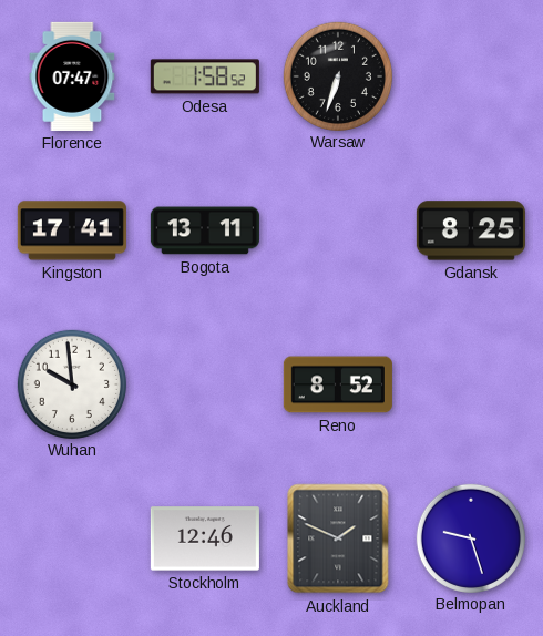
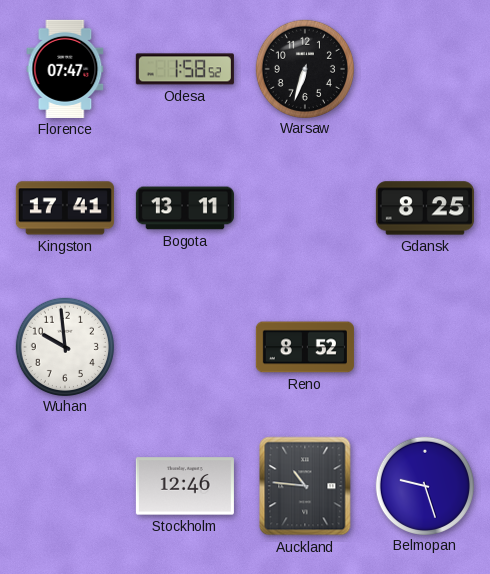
Auckland: 1:49 -> 10:46 (305, 486)
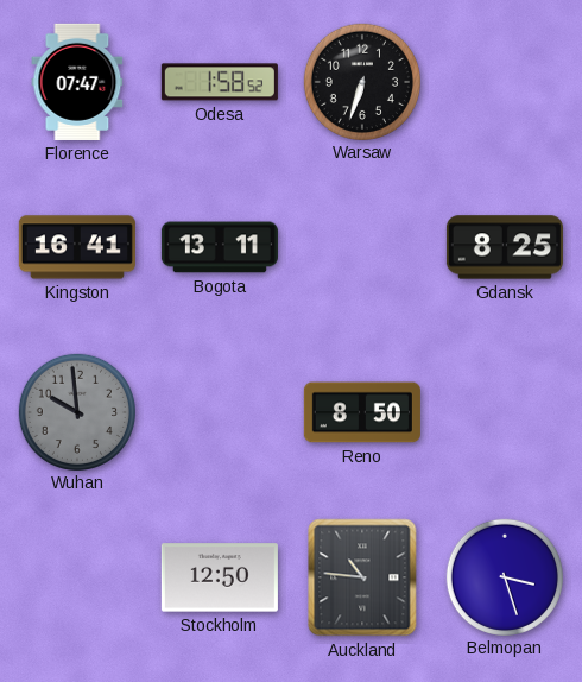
Kingston: 17:41 -> 16:41 (77, 247)
Wuhan dial: white -> grey (76, 411)
Reno: 8:52 -> 8:50 (362, 412)
Stockholm: 12:46 -> 12:50 (220, 577)
Belmopan: 9:27 -> 3:27 (504, 576)
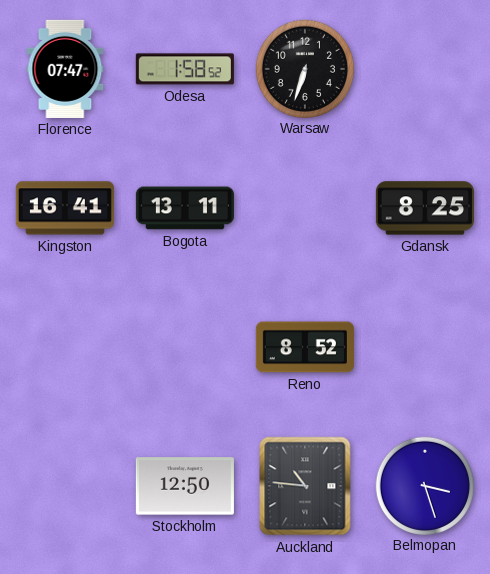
Wuhan: 9:59 -> none (76, 411)
Reno: 8:50 -> 8:52 (305, 347)
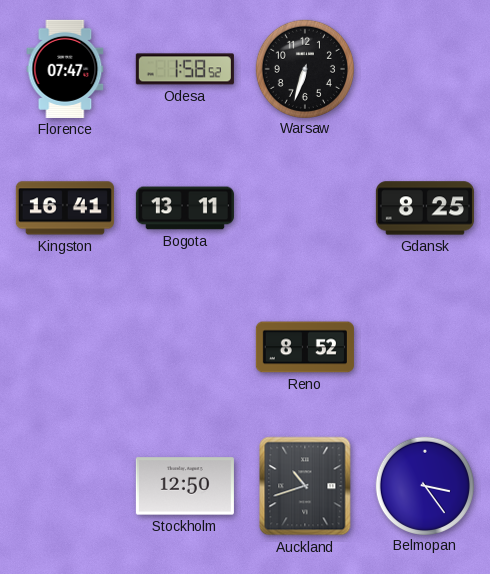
Auckland: 10:46 -> 10:42 (305, 486)
Belmopan: 3:27 -> 3:24 (424, 485)
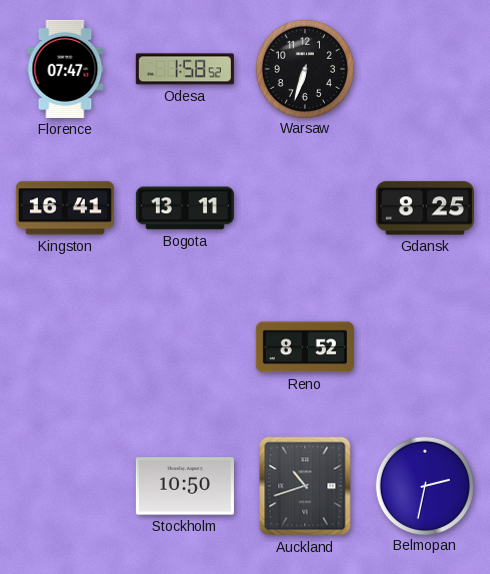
Stockholm: 12:50 -> 10:50 (185, 486)
Belmopan: 3:24 -> 2:32 (424, 485)
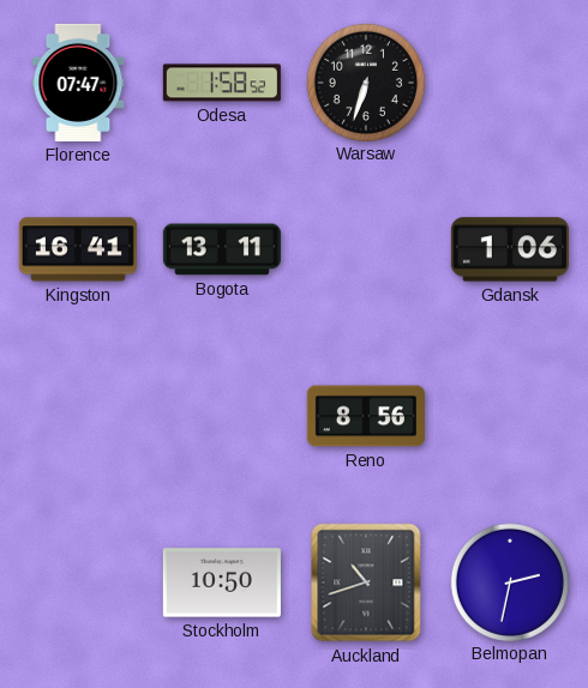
Gdansk: 8:25 -> 1:06 (510, 249)
Reno: 8:52 -> 8:56 (366, 416)
